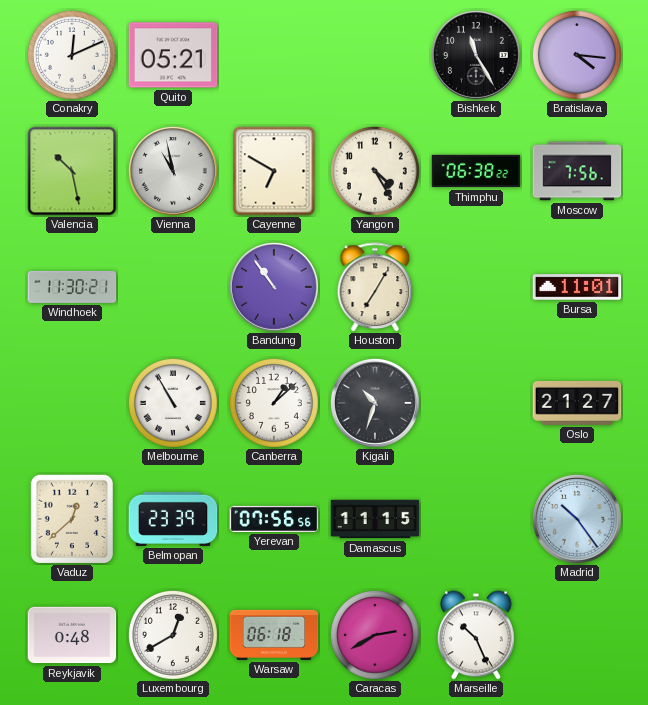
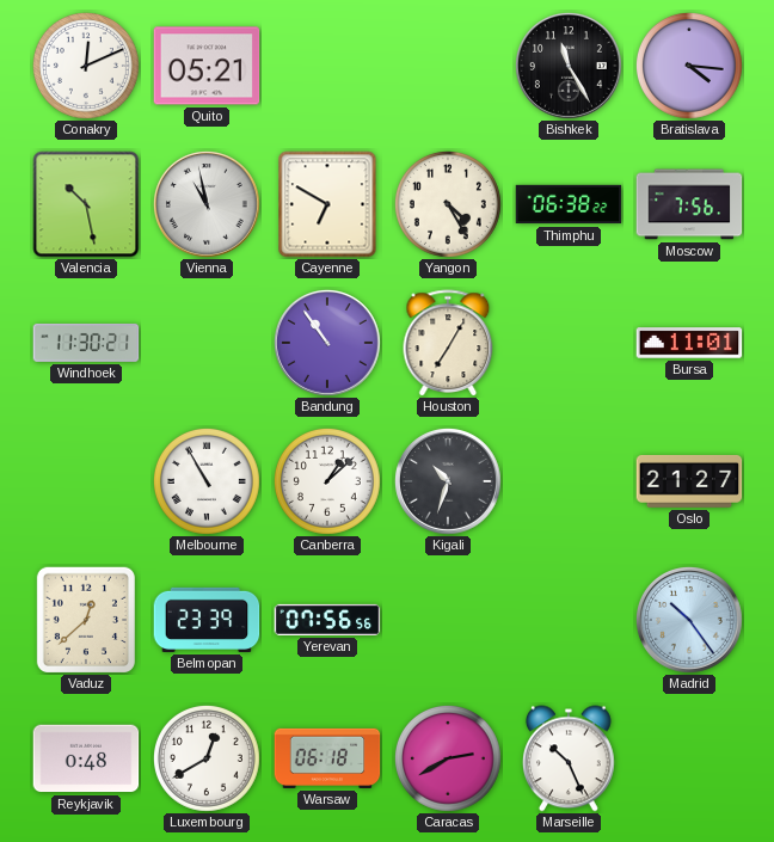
Damascus: 11:15 -> none (375, 519)
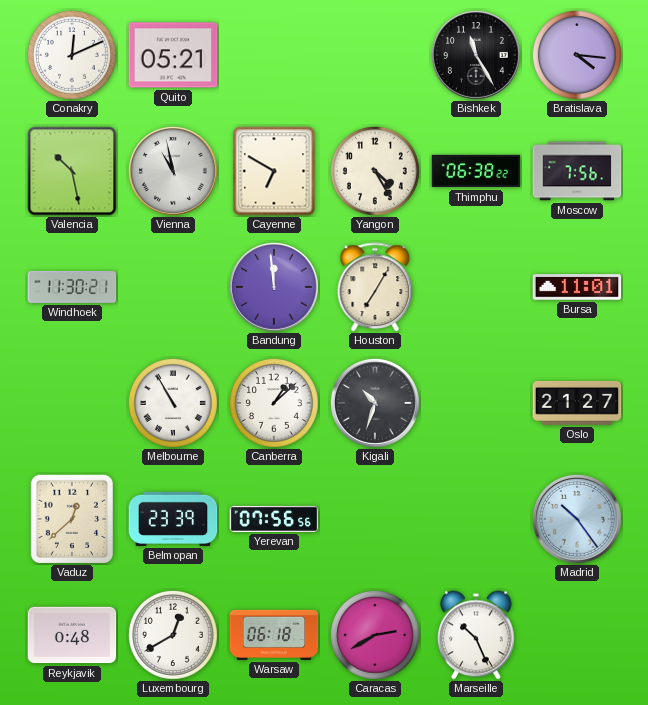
Bandung: 10:54 -> 11:59 (274, 287)
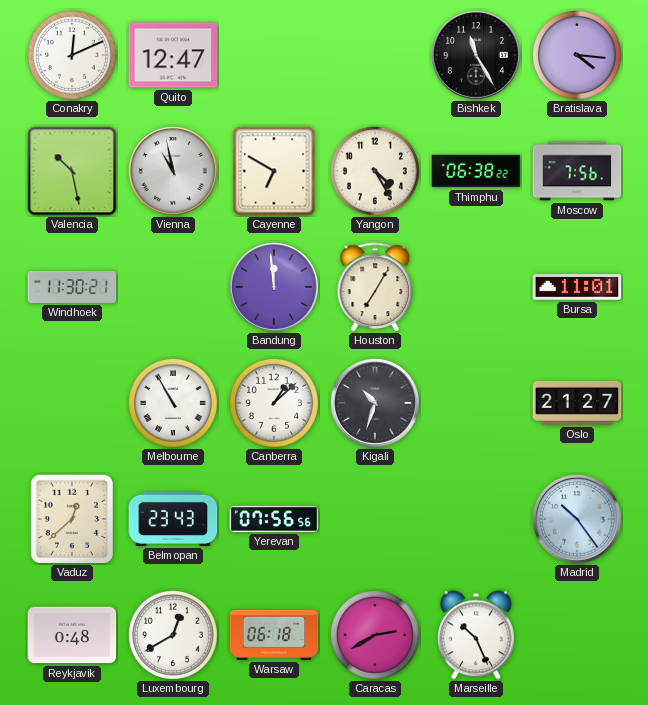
Quito: 05:21 -> 12:47 (173, 55)
Belmopan: 23:39 -> 23:43 (173, 519)
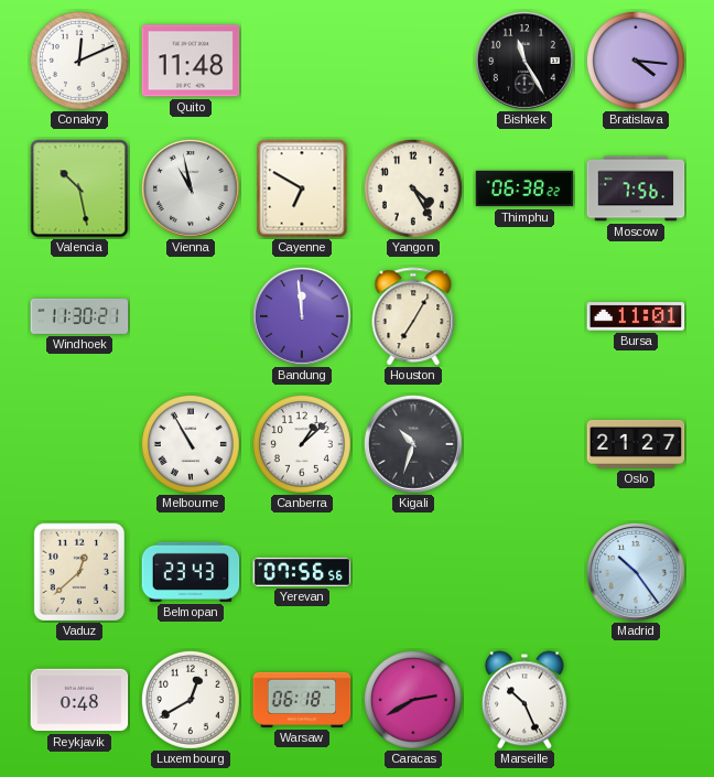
Quito: 12:47 -> 11:48 (191, 61)
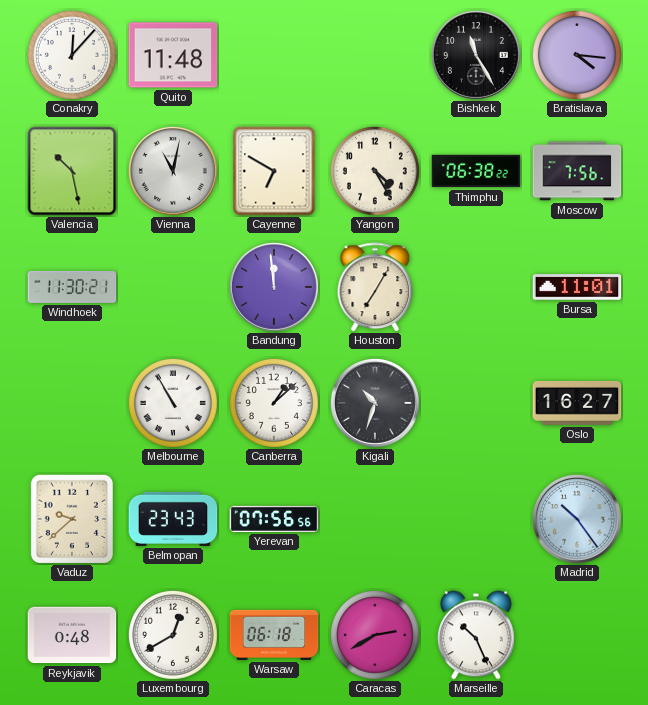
Conakry: 12:11 -> 12:07 (72, 55)
Vienna: 10:58 -> 11:02 (173, 171)
Oslo: 21:27 -> 16:27 (577, 403)
Vaduz: 12:38 -> 9:38 (71, 518)
